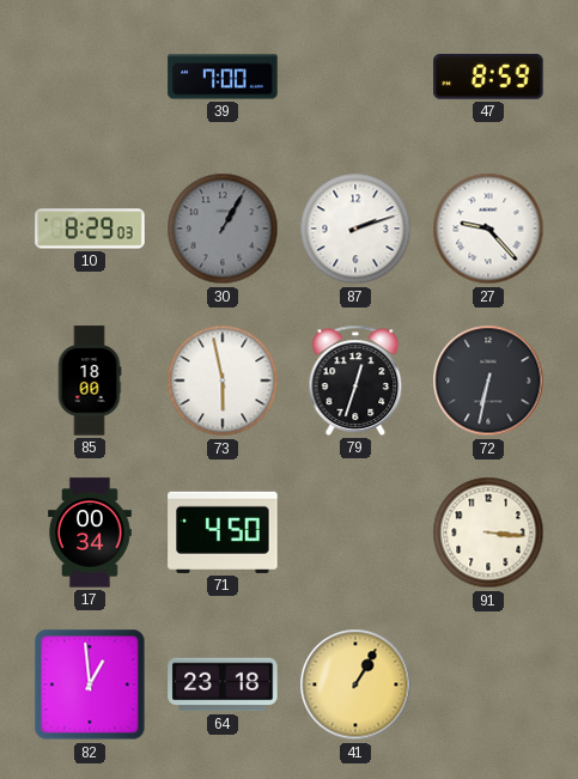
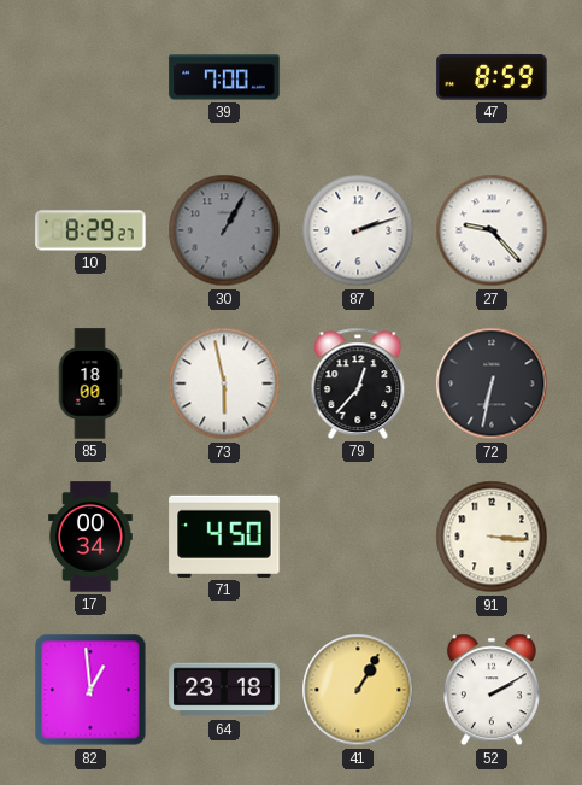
10: 8:29:03 -> 8:29:27 (90, 230)
79: 12:33 -> 12:37 (358, 383)
52: none -> 2:10 (492, 690)
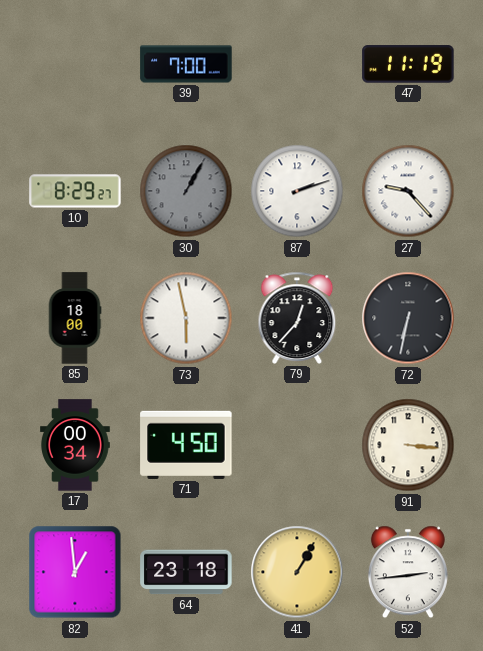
47: 8:59 -> 11:19 (408, 64)
52: 2:10 -> 2:44 (408, 572)
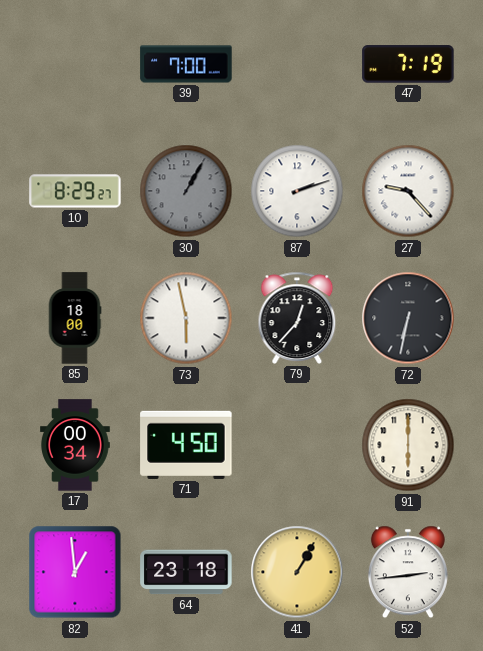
47: 11:19 -> 7:19 (408, 64)
91: 3:16 -> 6:00 (408, 445)
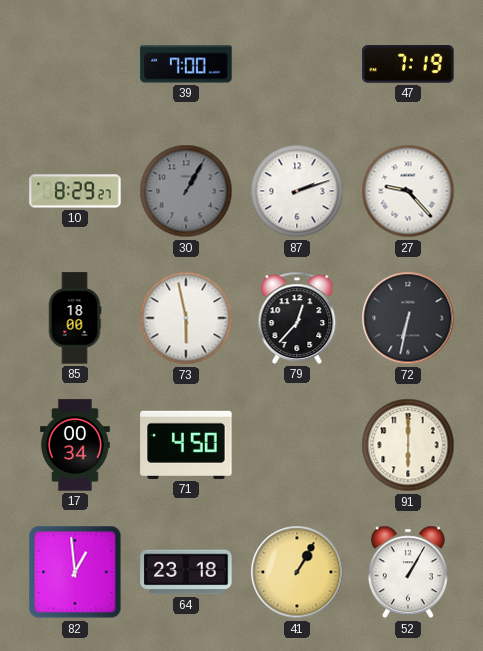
52: 2:44 -> 1:05 (408, 572)
